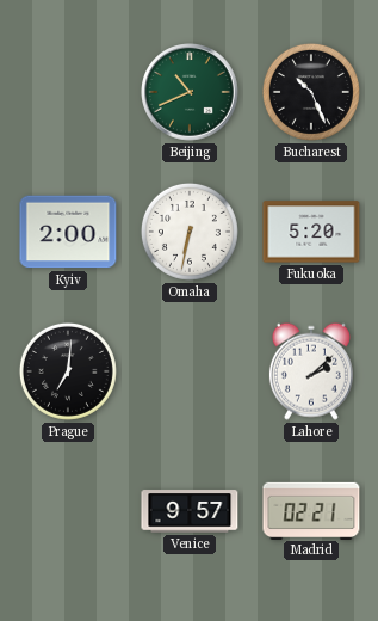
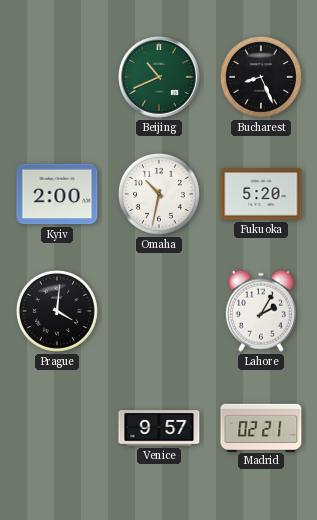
Bucharest: 10:26 -> 8:26 (261, 77)
Omaha: 6:32 -> 10:32 (159, 194)
Prague: 7:01 -> 4:01 (57, 311)
Lahore: 2:08 -> 2:05 (261, 311)
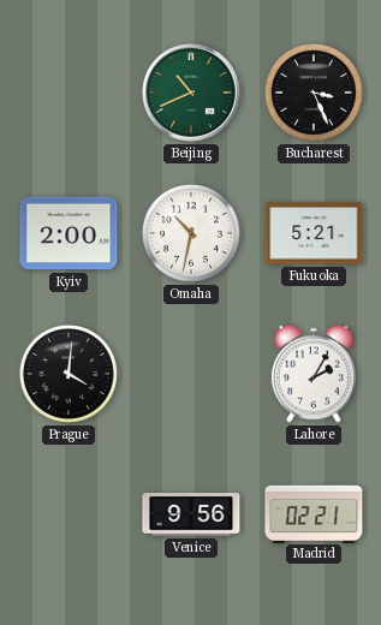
Bucharest: 8:26 -> 3:26 (314, 93)
Fukuoka: 5:20 -> 5:21 (314, 233)
Venice: 9:57 -> 9:56 (191, 514)
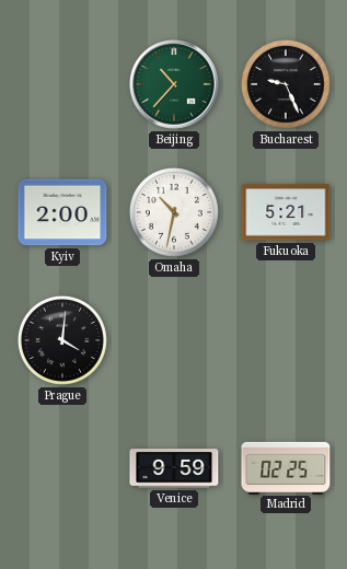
Beijing: 10:41 -> 10:37 (174, 84)
Bucharest: 3:26 -> 9:26 (286, 84)
Lahore: 2:05 -> none (314, 374)
Venice: 9:56 -> 9:59 (174, 468)
Madrid: 02:21 -> 02:25 (286, 467)
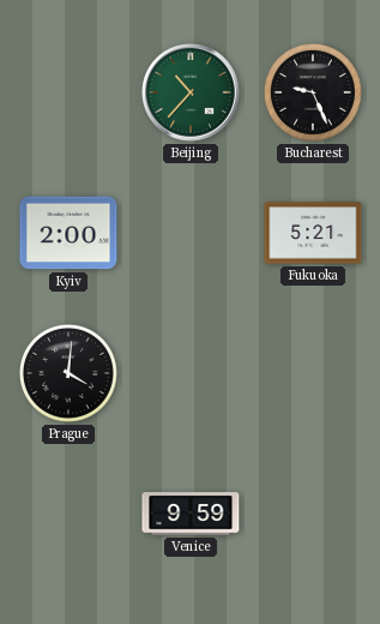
Omaha: 10:32 -> none (174, 212)
Madrid: 02:25 -> none (286, 467)
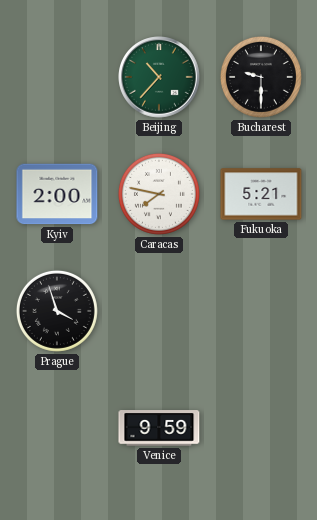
Bucharest: 9:26 -> 9:30 (261, 77)
Caracas: none -> 7:47 (159, 194)
Prague: 4:01 -> 3:57 (57, 311)
